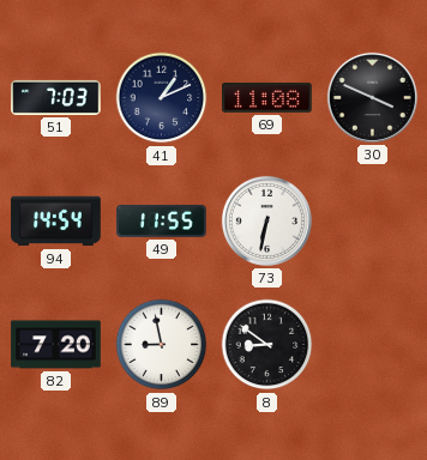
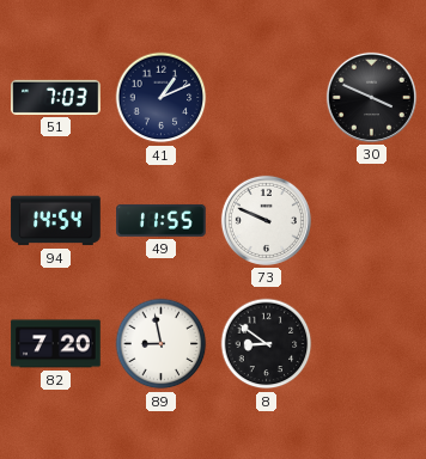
69: 11:08 -> none (267, 97)
73: 6:32 -> 9:49 (266, 220)
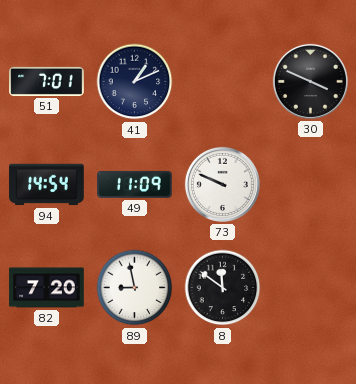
51: 7:03 -> 7:01 (47, 81)
49: 11:55 -> 11:09 (135, 184)
8: 8:51 -> 11:51 (223, 288)
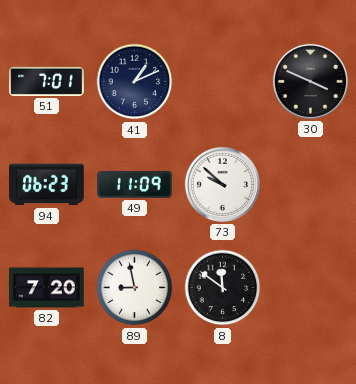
94: 14:54 -> 06:23 (47, 185)
73: 9:49 -> 9:52 (222, 184)
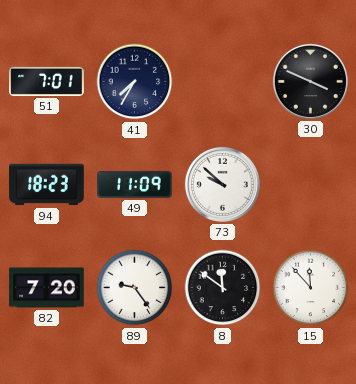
41: 1:11 -> 7:35 (135, 82)
94: 06:23 -> 18:23 (47, 185)
89: 8:58 -> 9:24 (135, 288)
15: none -> 11:53 (311, 288)
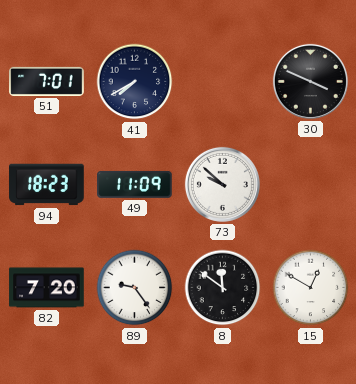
41: 7:35 -> 7:40 (135, 82)
15: 11:53 -> 12:50 (311, 288)
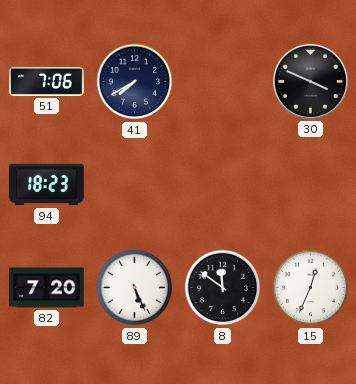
51: 7:01 -> 7:06 (47, 81)
49: 11:09 -> none (135, 184)
73: 9:52 -> none (222, 184)
89: 9:24 -> 5:26 (135, 288)
15: 12:50 -> 12:34 (311, 288)
